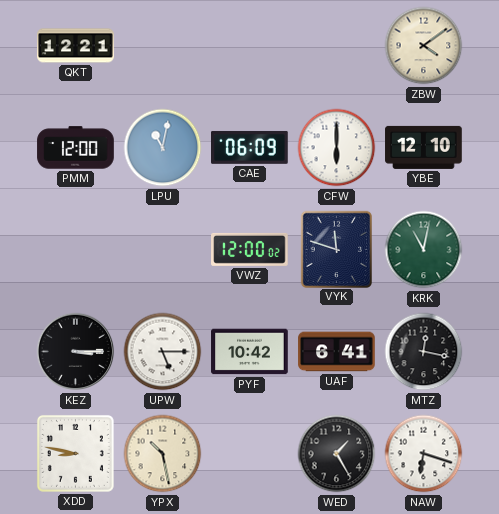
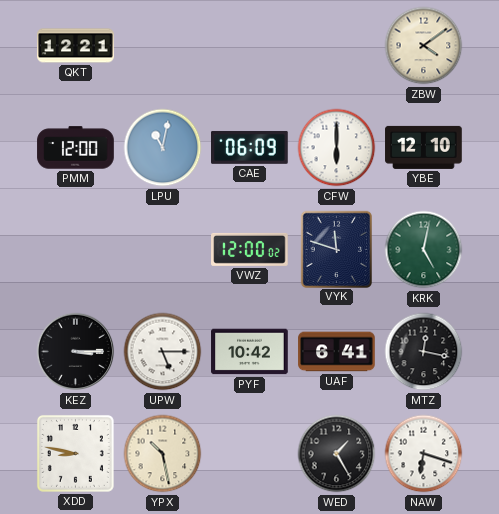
KRK: 11:02 -> 5:02 (424, 250)
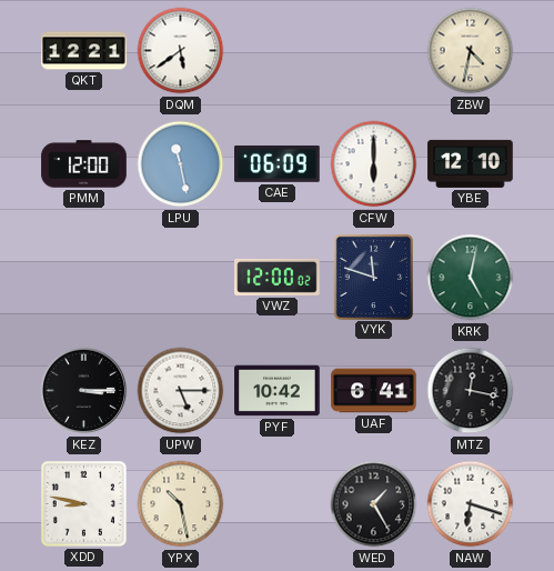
DQM: none -> 5:39 (181, 51)
ZBW: 4:09 -> 4:32 (471, 51)
LPU: 11:02 -> 11:28 (181, 164)
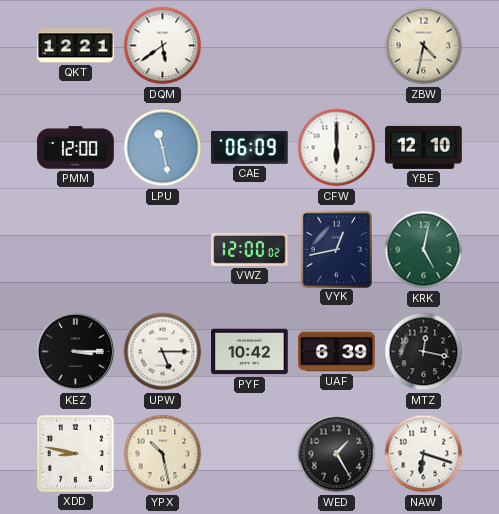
VYK: 11:48 -> 12:43 (336, 249)
UAF: 6:41 -> 6:39 (337, 352)
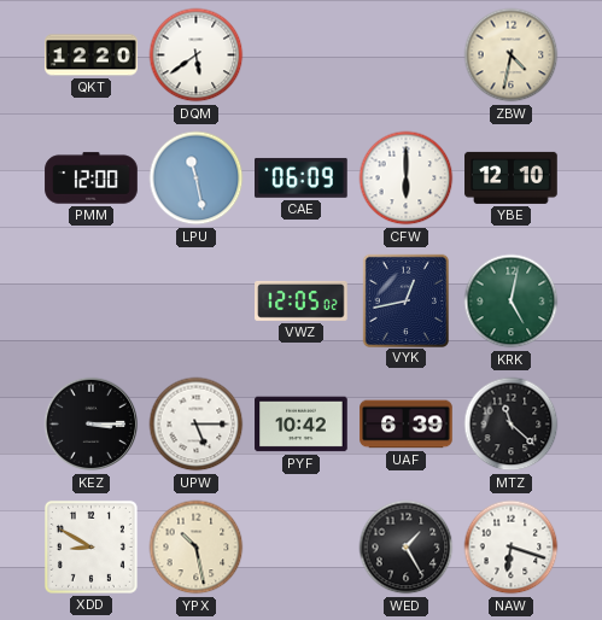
QKT: 12:21 -> 12:20 (92, 55)
VWZ: 12:00 -> 12:05 (302, 300)
MTZ: 12:17 -> 11:22 (512, 425)
XDD: 8:47 -> 8:50 (90, 546)
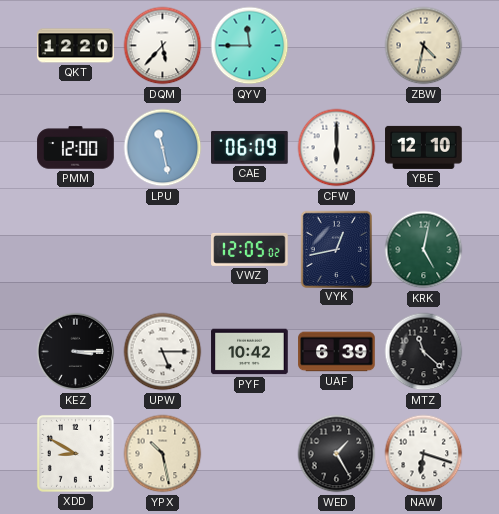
DQM: 5:39 -> 5:37 (163, 46)
QYV: none -> 11:45 (250, 46)
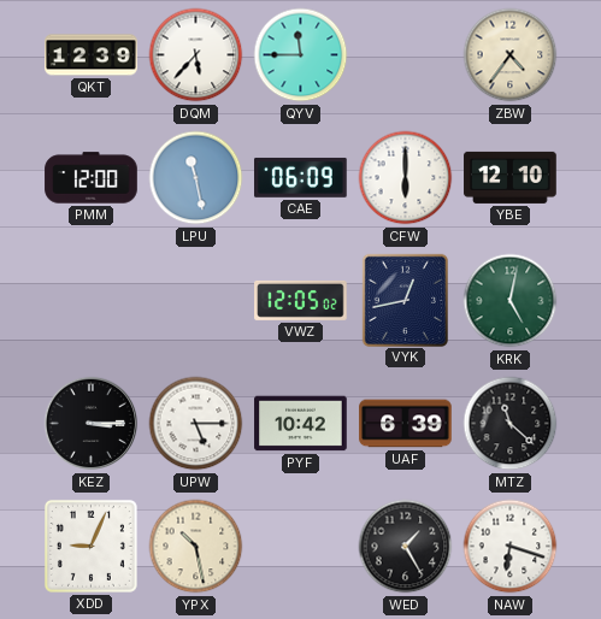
QKT: 12:20 -> 12:39 (92, 55)
ZBW: 4:32 -> 4:36 (511, 55)
XDD: 8:50 -> 9:04 (90, 546)
